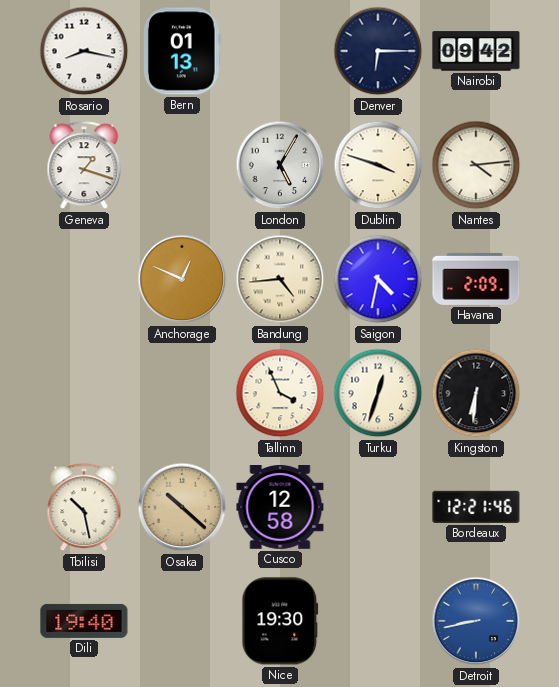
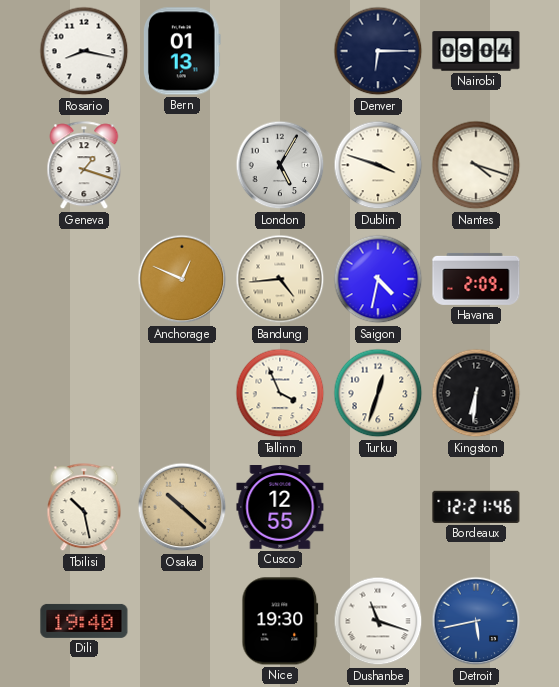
Nairobi: 09:42 -> 09:04 (476, 51)
Nantes: 4:14 -> 4:18 (476, 165)
Cusco: 12:58 -> 12:55 (280, 508)
Dushanbe: none -> 11:18 (378, 621)
Detroit: 8:43 -> 5:43 (476, 621)
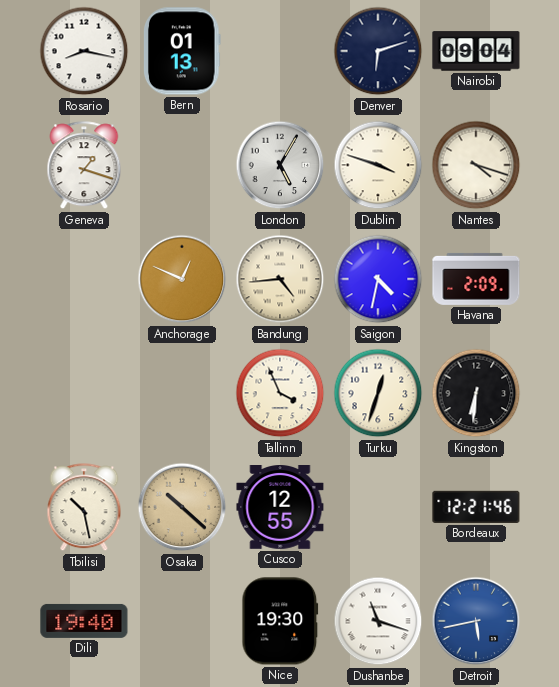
Denver: 6:15 -> 6:12 (378, 51)
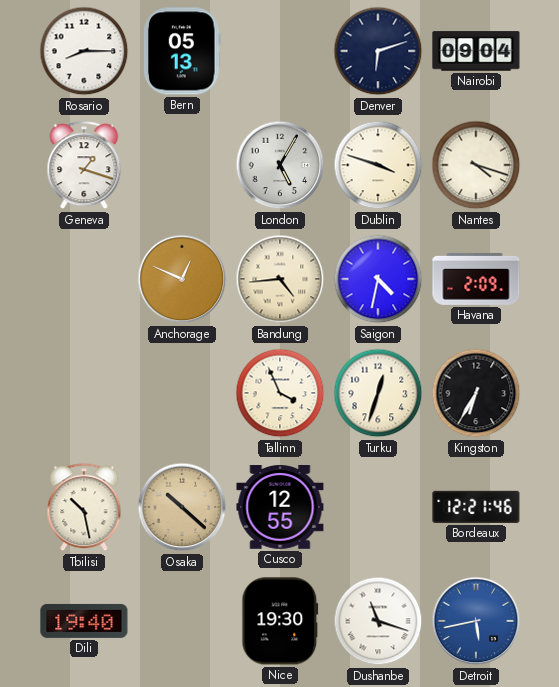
Rosario: 8:17 -> 8:15 (84, 51)
Bern: 01:13 -> 05:13 (182, 51)
Kingston: 6:31 -> 6:35 (476, 393)
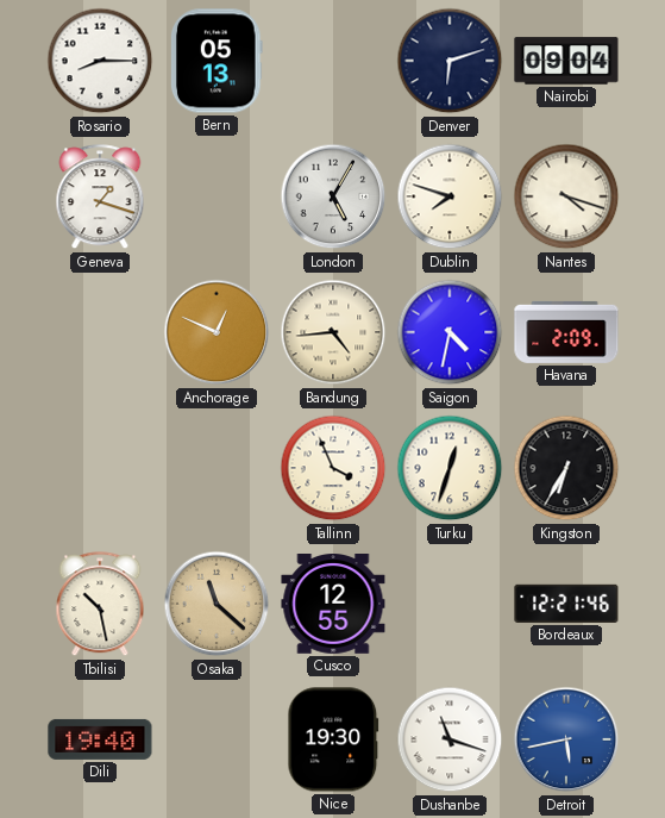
Dublin: 3:48 -> 7:48 (450, 196)
Osaka: 10:22 -> 11:22 (217, 604)
